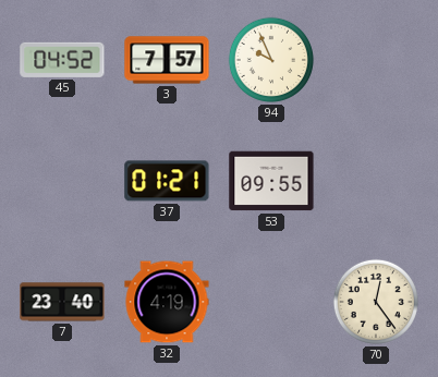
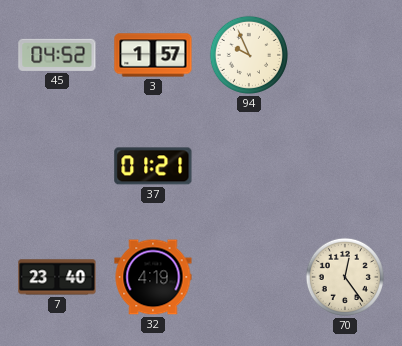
3: 7:57 -> 1:57 (153, 55)
53: 09:55 -> none (271, 181)
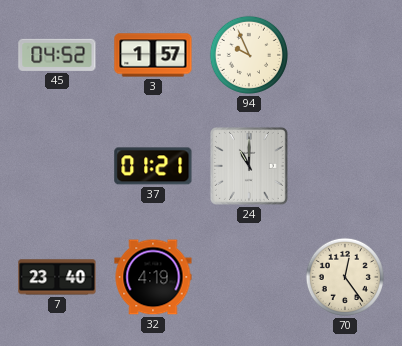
24: none -> 11:00 (249, 166)
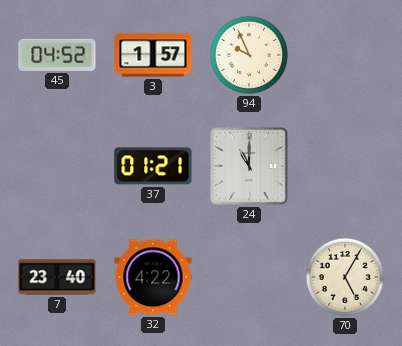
32: 4:19 -> 4:22 (153, 277)
70: 12:24 -> 5:05 (345, 277)
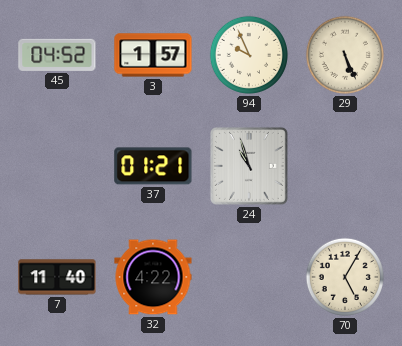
29: none -> 5:26 (345, 55)
24: 11:00 -> 10:57 (249, 166)
7: 23:40 -> 11:40 (57, 277)
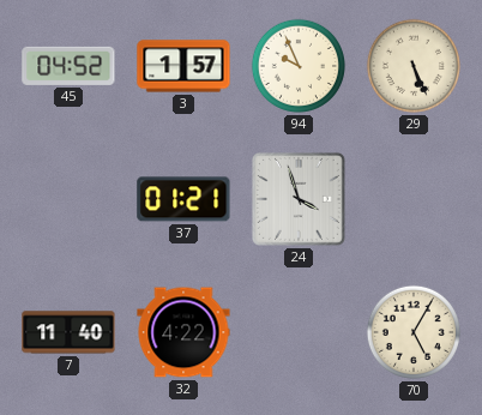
24: 10:57 -> 3:57 (299, 199)
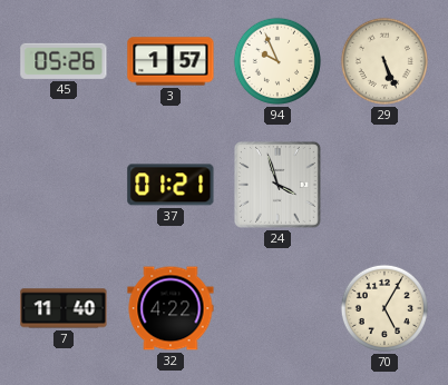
45: 04:52 -> 05:26 (64, 61)
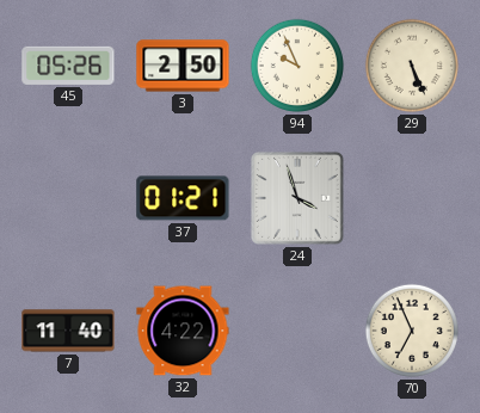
3: 1:57 -> 2:50 (183, 66)
70: 5:05 -> 6:56 (412, 331)
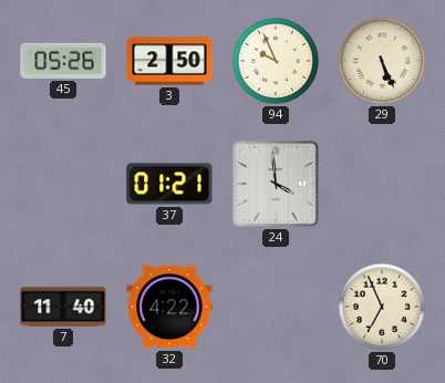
24: 3:57 -> 3:59 (276, 184)
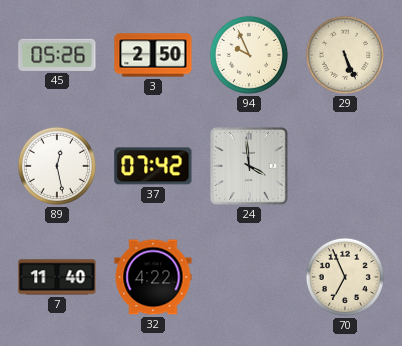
89: none -> 12:28 (57, 166)
37: 01:21 -> 07:42 (153, 166)
